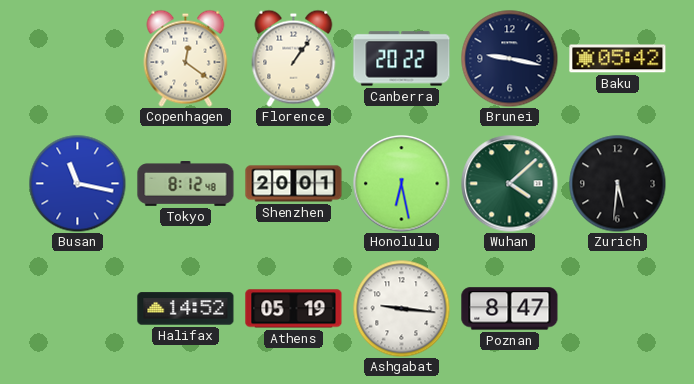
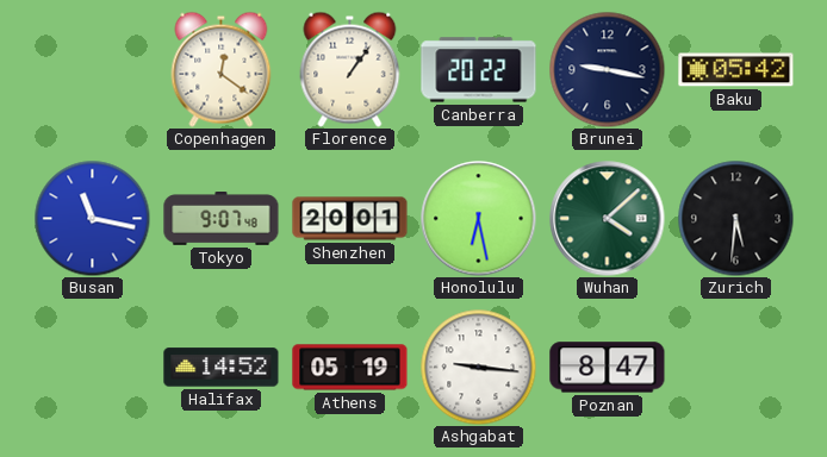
Tokyo: 8:12 -> 9:07 (222, 219)
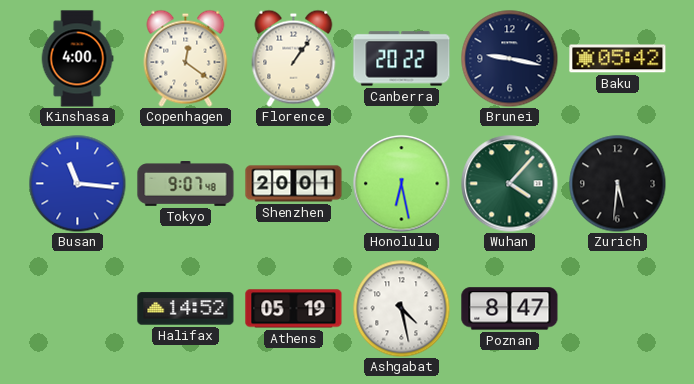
Kinshasa: none -> 4:00 (77, 59)
Busan: 11:17 -> 11:16 (77, 183)
Wuhan: 4:08 -> 4:07 (510, 184)
Ashgabat: 9:16 -> 4:28 (401, 308)
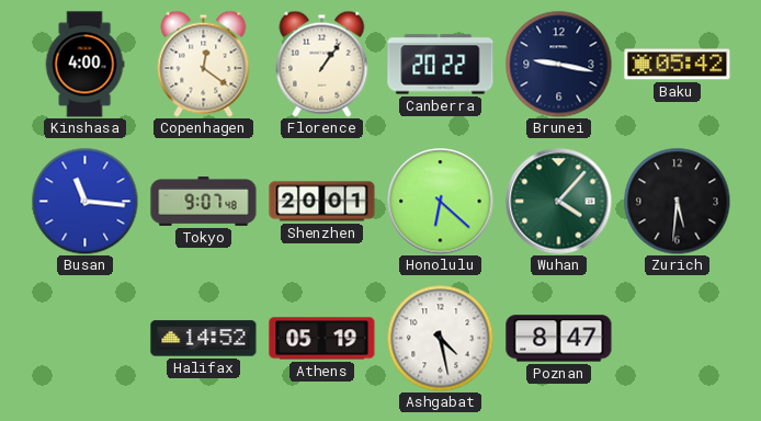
Honolulu: 6:28 -> 6:22 (441, 202)
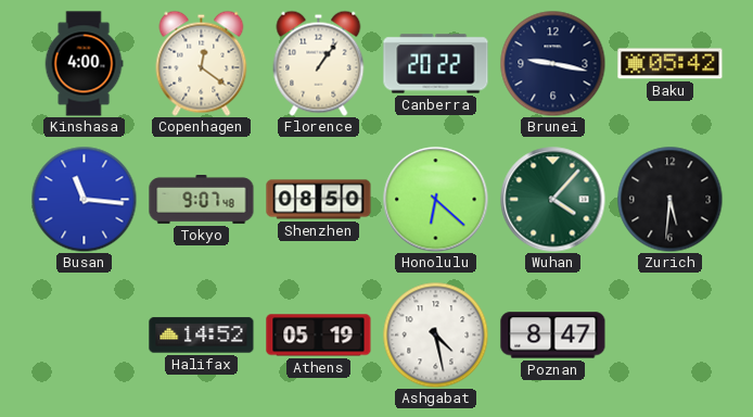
Shenzhen: 20:01 -> 08:50 (319, 200)
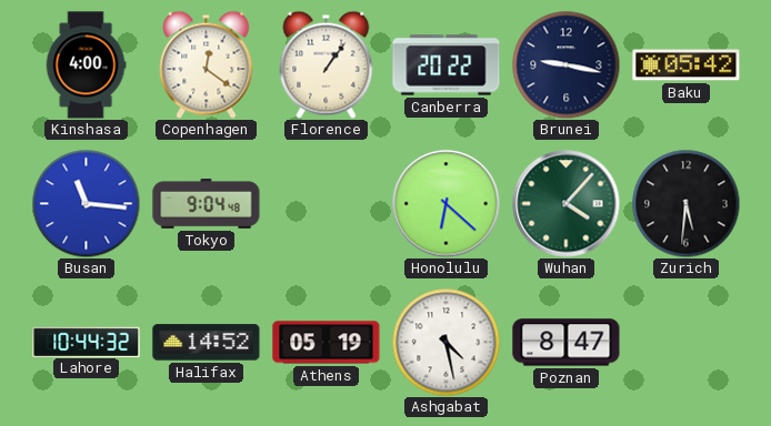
Tokyo: 9:07 -> 9:04 (207, 204)
Shenzhen: 08:50 -> none (319, 200)
Lahore: none -> 10:44 (87, 342)
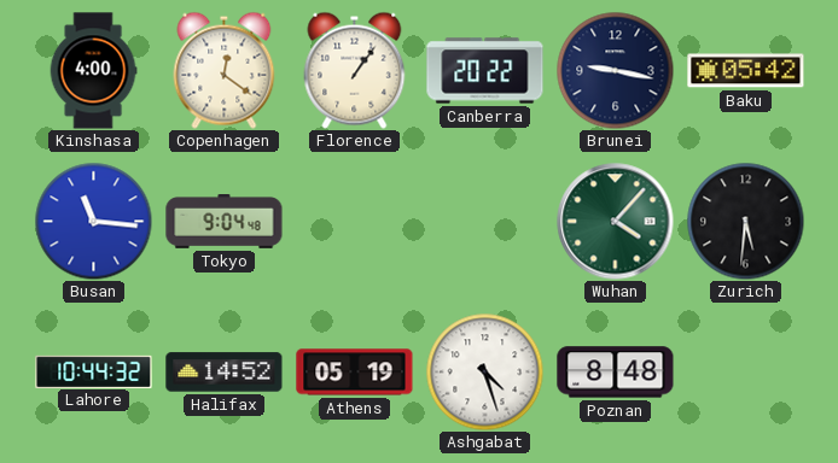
Honolulu: 6:22 -> none (447, 204)
Ashgabat: 4:28 -> 4:27 (484, 371)
Poznan: 8:47 -> 8:48 (616, 373)
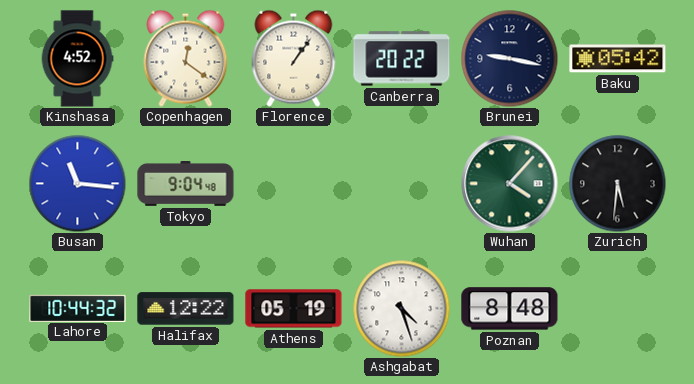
Kinshasa: 4:00 -> 4:52 (77, 59)
Halifax: 14:52 -> 12:22 (186, 309)
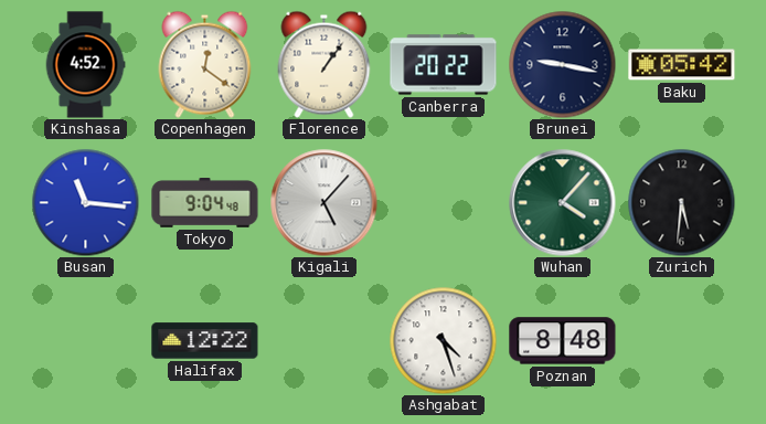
Kigali: none -> 5:07 (325, 203)
Lahore: 10:44 -> none (78, 308)
Athens: 05:19 -> none (294, 309)
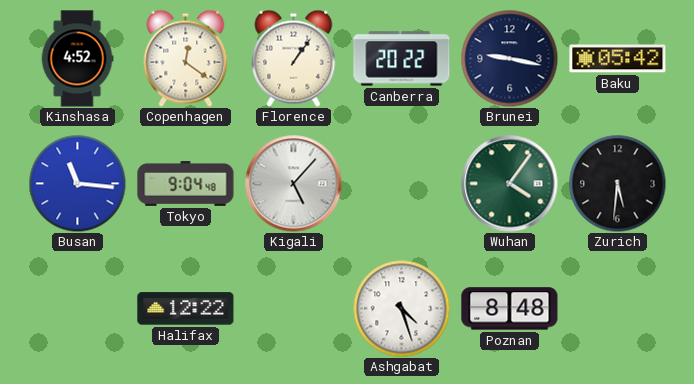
Wuhan: 4:07 -> 4:06 (510, 184)
